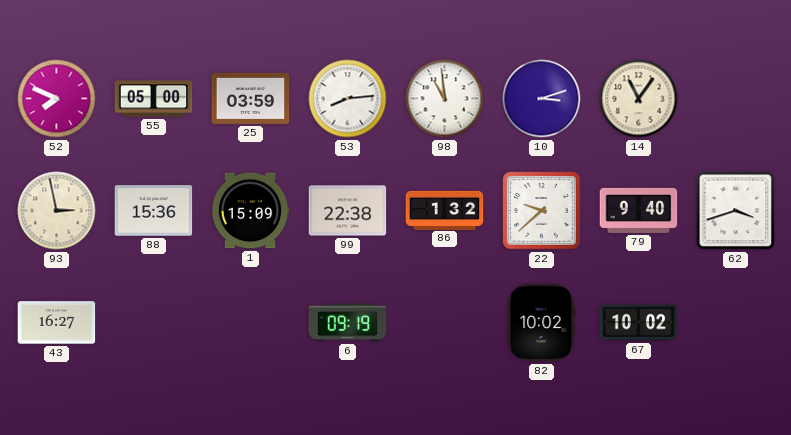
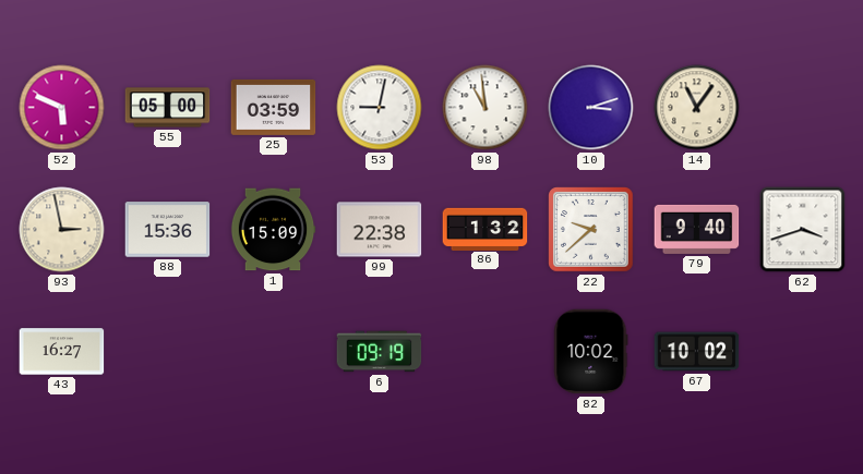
52: 7:49 -> 5:49 (62, 108)
53: 8:14 -> 9:02 (380, 108)
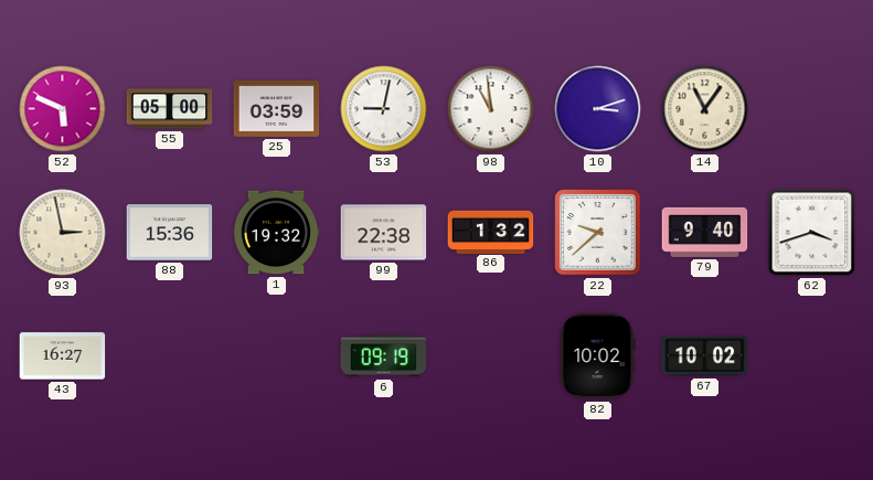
1: 15:09 -> 19:32 (276, 233)
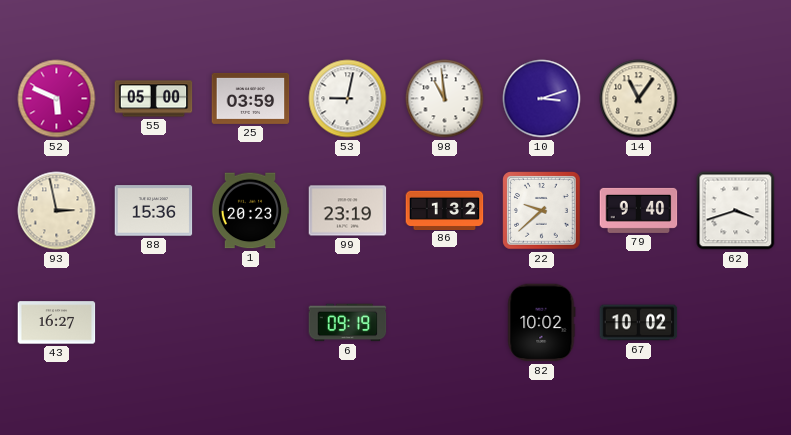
1: 19:32 -> 20:23 (250, 211)
99: 22:38 -> 23:19 (348, 211)
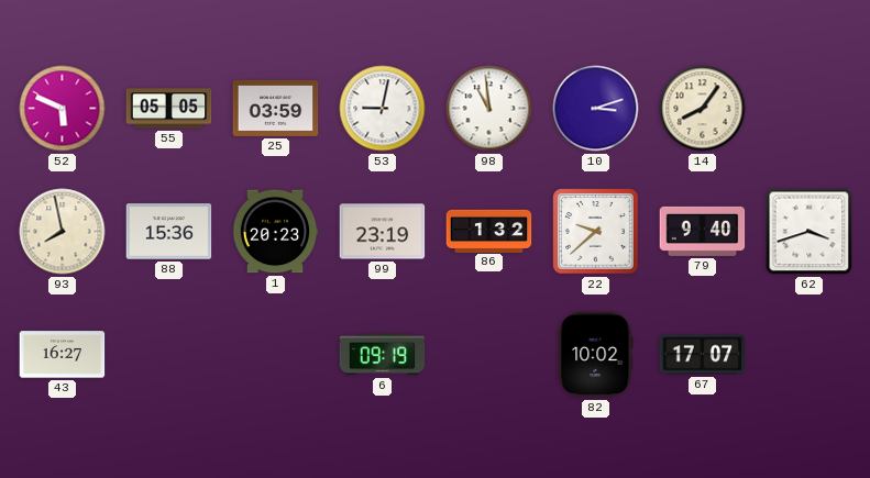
55: 05:00 -> 05:05 (169, 109)
14: 11:06 -> 8:06 (703, 109)
93: 2:58 -> 7:58 (63, 232)
67: 10:02 -> 17:07 (703, 355)
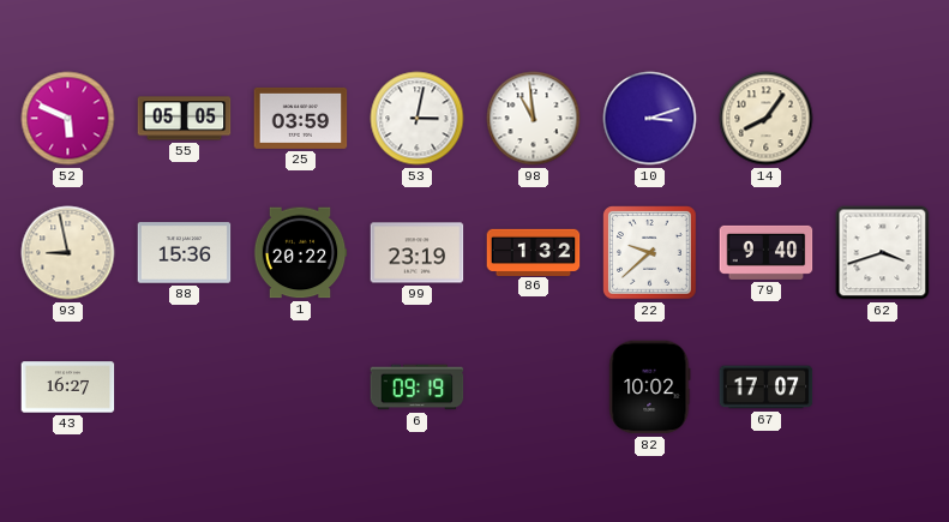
53: 9:02 -> 3:02 (418, 119)
93: 7:58 -> 8:58 (68, 253)
1: 20:23 -> 20:22 (300, 253)
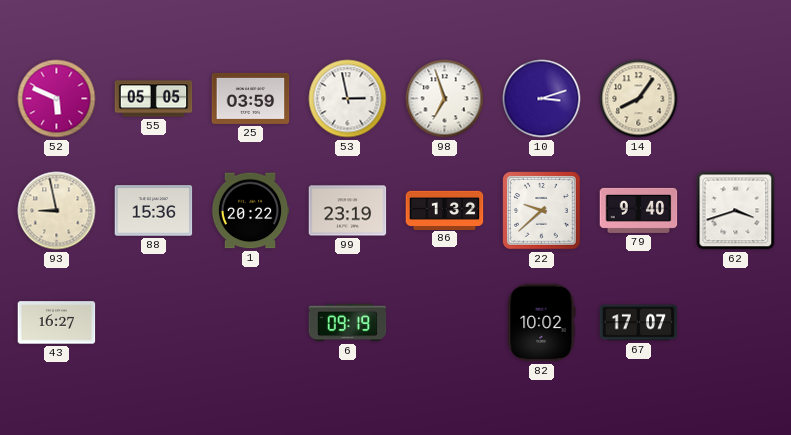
53: 3:02 -> 2:58 (348, 99)
98: 10:59 -> 6:57 (445, 99)
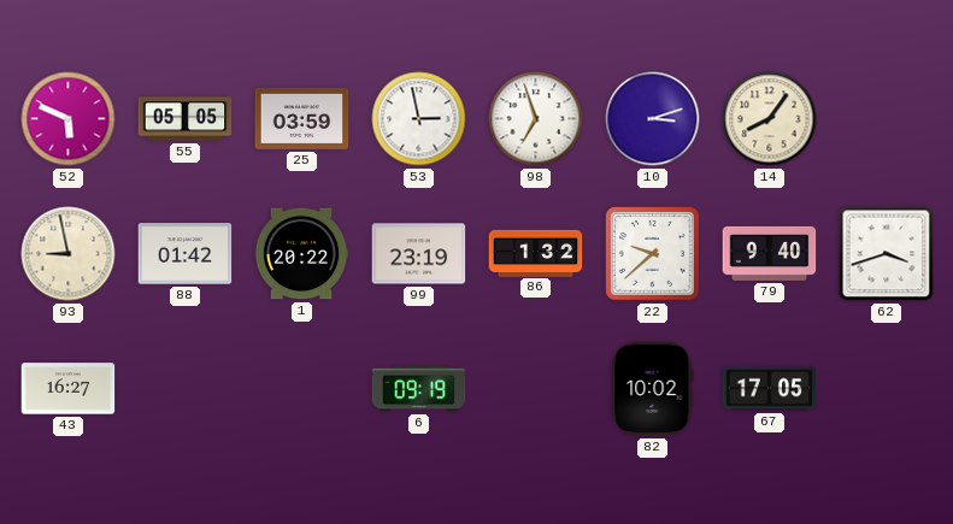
88: 15:36 -> 01:42 (186, 254)
67: 17:07 -> 17:05 (770, 389)
